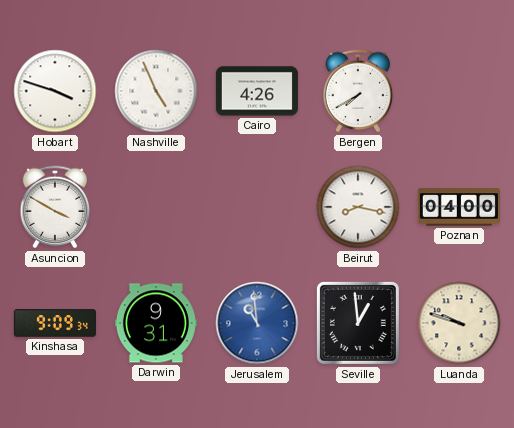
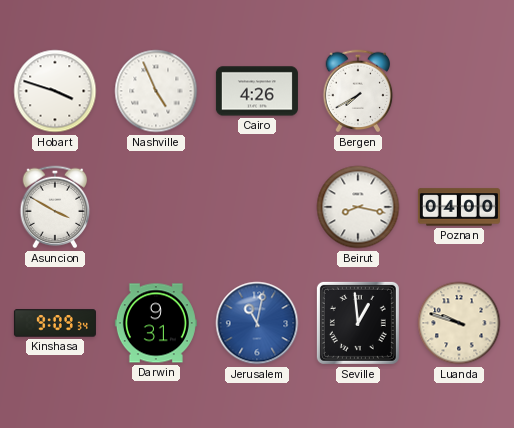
Jerusalem: 10:59 -> 11:02 (257, 323)
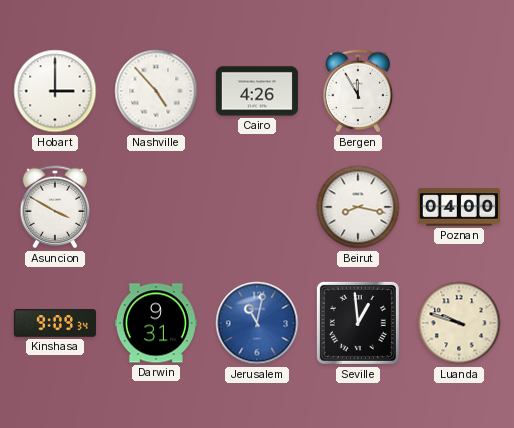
Hobart: 3:48 -> 3:00 (55, 91)
Nashville: 4:56 -> 4:53 (156, 91)
Bergen: 7:40 -> 11:55 (358, 91)
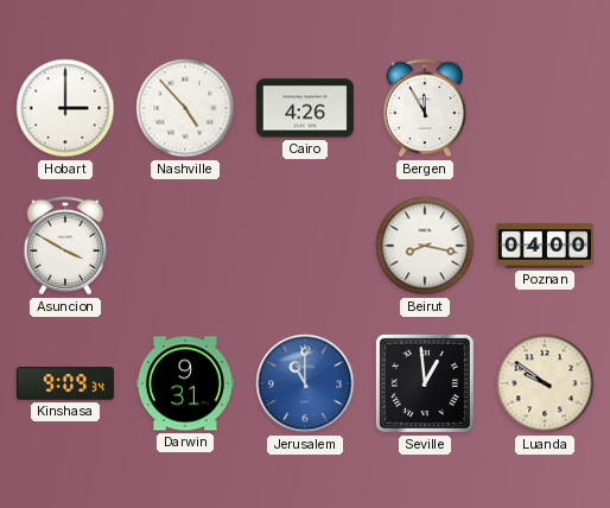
Jerusalem: 11:02 -> 11:00 (305, 383)
Luanda: 9:48 -> 9:51 (545, 383)
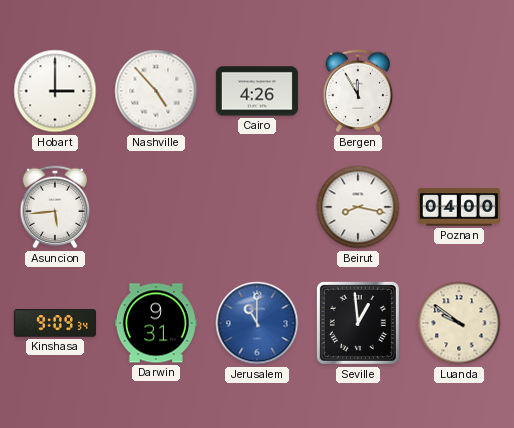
Asuncion: 3:50 -> 5:44 (55, 207)
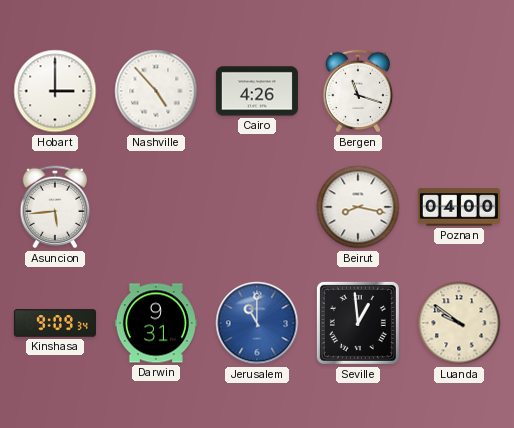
Bergen: 11:55 -> 11:18 (358, 91)
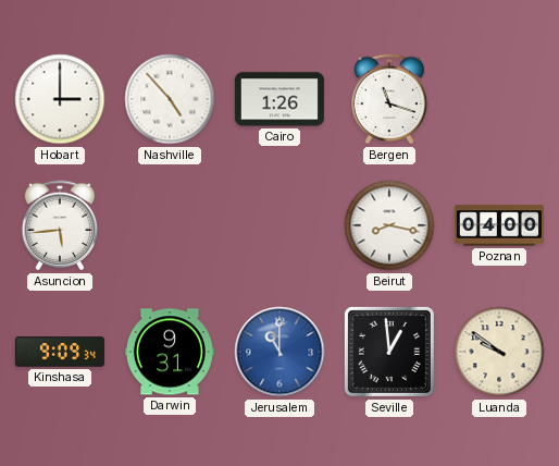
Cairo: 4:26 -> 1:26 (279, 99)
